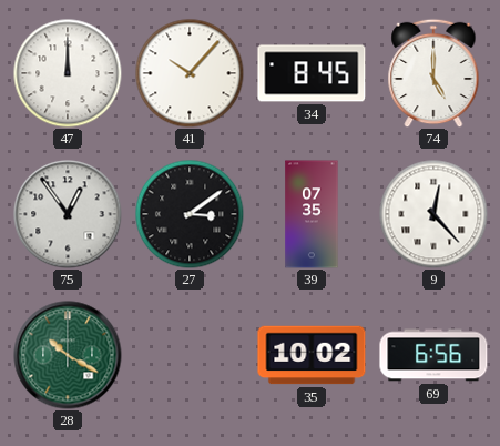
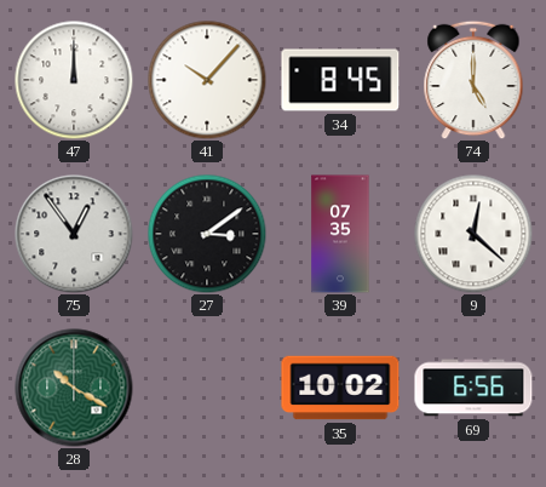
9: 12:23 -> 12:22 (473, 234)
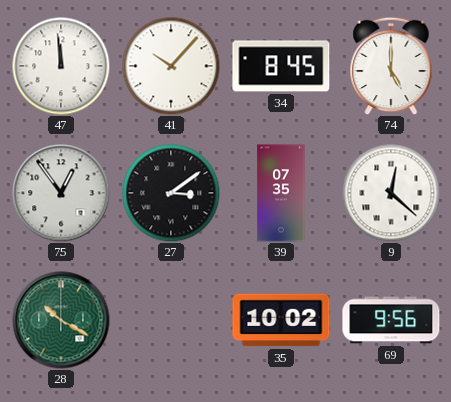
47: 12:00 -> 11:59 (61, 66)
69: 6:56 -> 9:56 (391, 320)
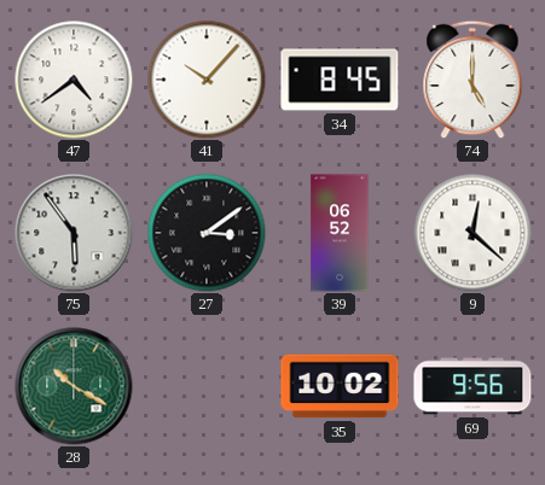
47: 11:59 -> 4:39 (74, 80)
75: 12:54 -> 5:54 (74, 233)
39: 07:35 -> 06:52 (340, 233)
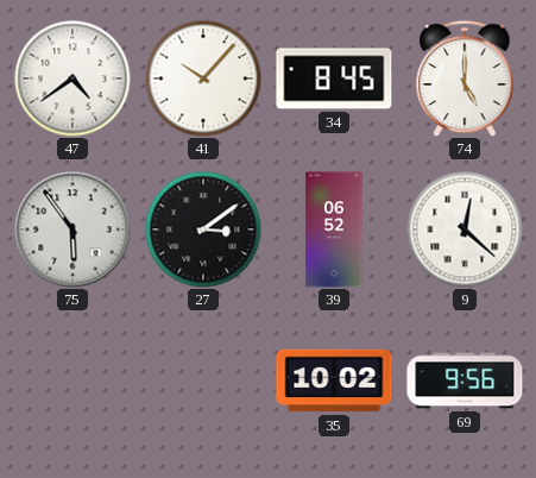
28: 10:20 -> none (74, 386)
